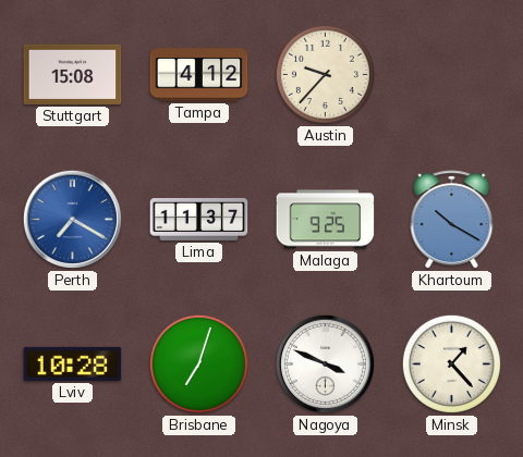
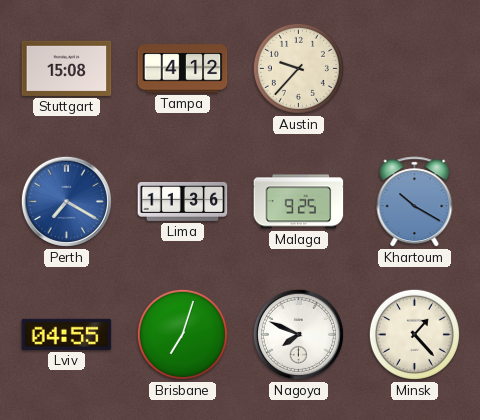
Lima: 11:37 -> 11:36 (183, 202)
Lviv: 10:28 -> 04:55 (67, 334)
Nagoya: 3:49 -> 7:49 (298, 334)
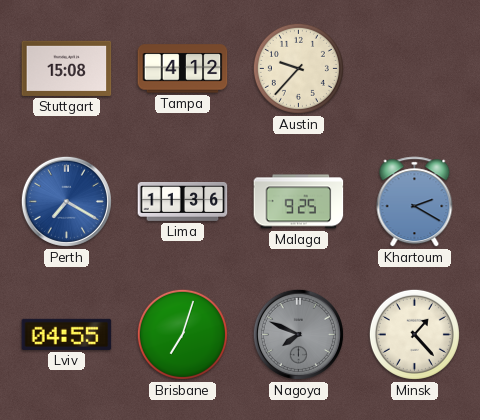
Khartoum: 10:20 -> 2:20 (415, 202)
Nagoya dial: white -> grey (298, 334)
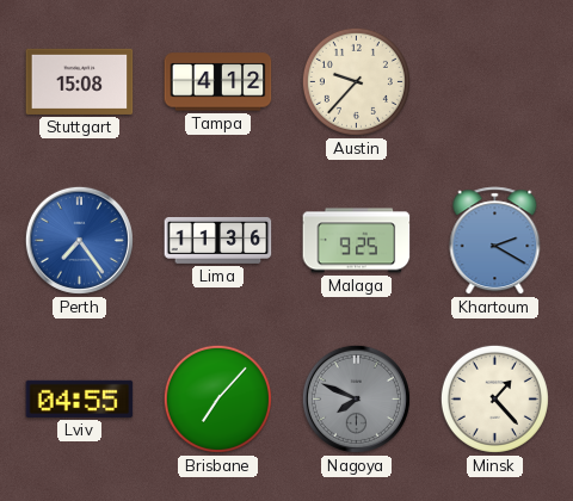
Perth: 7:20 -> 7:24 (79, 240)
Brisbane: 7:03 -> 7:07 (217, 398)
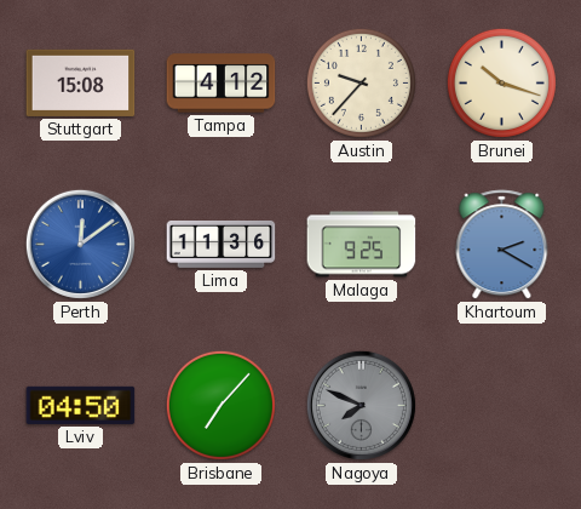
Brunei: none -> 10:18 (501, 82)
Perth: 7:24 -> 12:09 (80, 244)
Lviv: 04:55 -> 04:50 (81, 405)
Minsk: 1:23 -> none (494, 398)
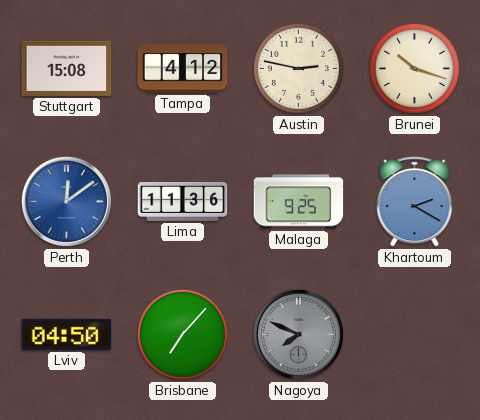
Austin: 9:37 -> 2:47 (298, 68)
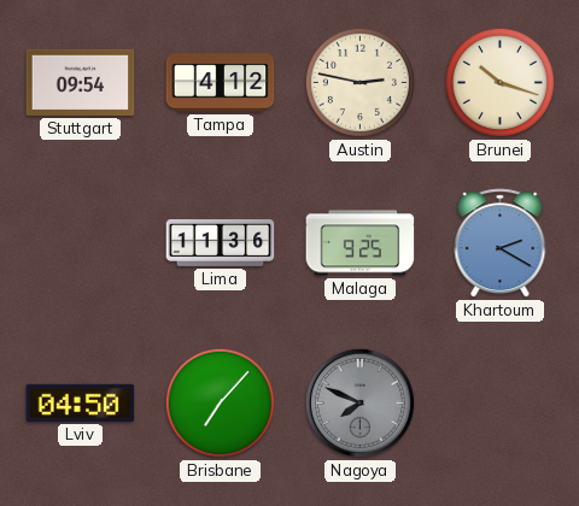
Stuttgart: 15:08 -> 09:54 (81, 82)
Perth: 12:09 -> none (66, 201)
